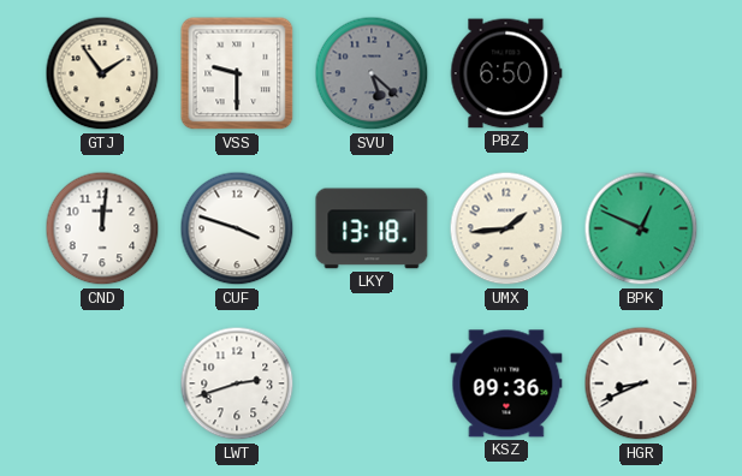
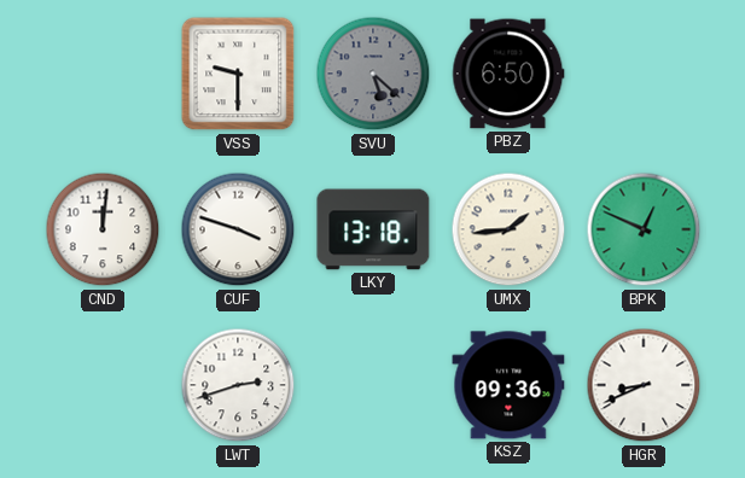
GTJ: 1:54 -> none (102, 73)
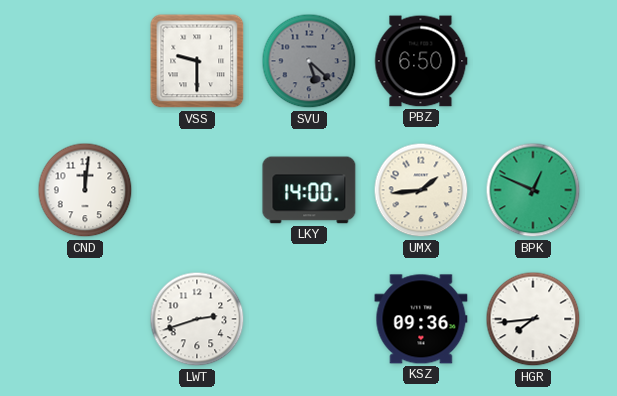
CUF: 3:48 -> none (238, 229)
LKY: 13:18 -> 14:00 (309, 190)
HGR: 8:41 -> 7:44 (533, 319)
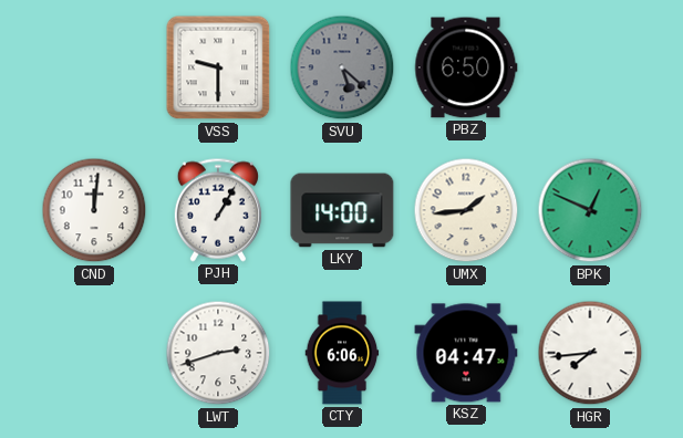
PJH: none -> 1:05 (218, 210)
CTY: none -> 6:06 (342, 353)
KSZ: 09:36 -> 04:47 (466, 353)
